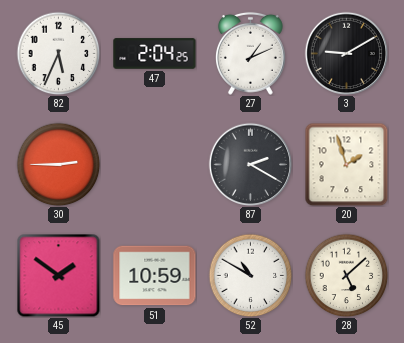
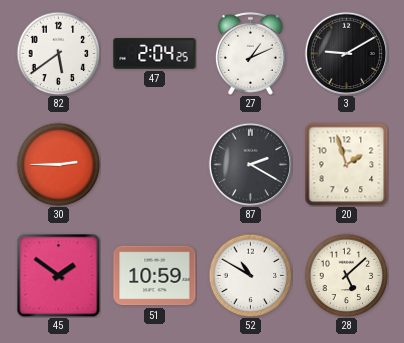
82: 5:34 -> 5:39 (58, 53)
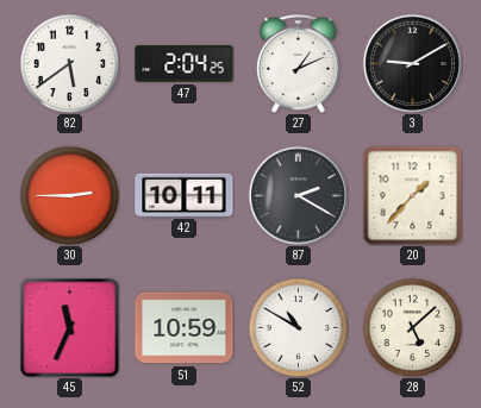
42: none -> 10:11 (185, 195)
20: 1:57 -> 1:37 (412, 195)
45: 1:51 -> 11:34 (69, 327)
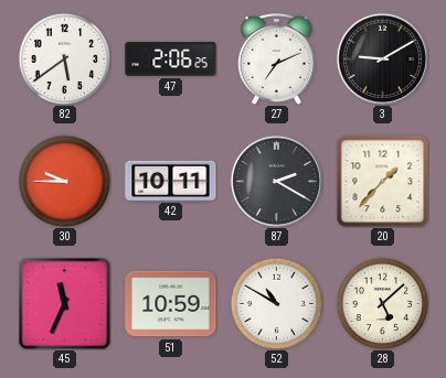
47: 2:04 -> 2:06 (171, 60)
27: 1:11 -> 7:11 (276, 58)
30: 2:45 -> 9:45 (64, 181)
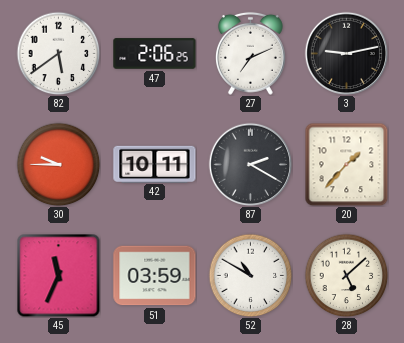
3: 9:10 -> 9:13 (346, 53)
51: 10:59 -> 03:59 (155, 276)
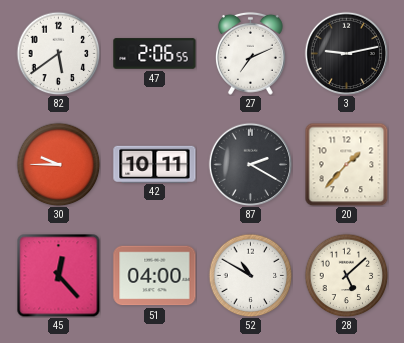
47: 2:06:25 -> 2:06:55 (155, 54)
45: 11:34 -> 12:23 (58, 275)
51: 03:59 -> 04:00 (155, 276)
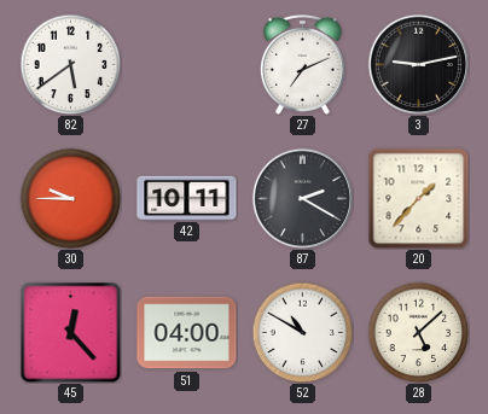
47: 2:06 -> none (155, 54)
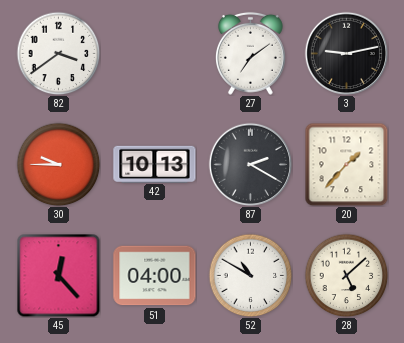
82: 5:39 -> 3:39 (58, 53)
27: 7:11 -> 7:09 (250, 53)
42: 10:11 -> 10:13 (155, 164)
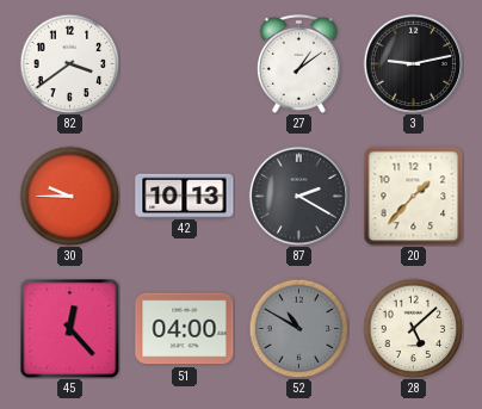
27: 7:09 -> 1:09 (298, 63)
52 dial: white -> grey (298, 328)
